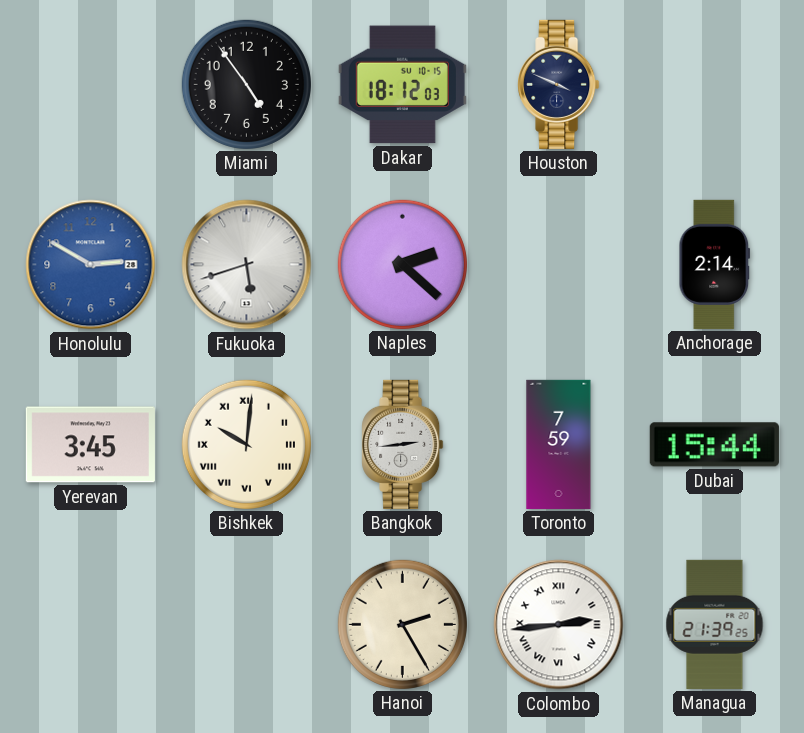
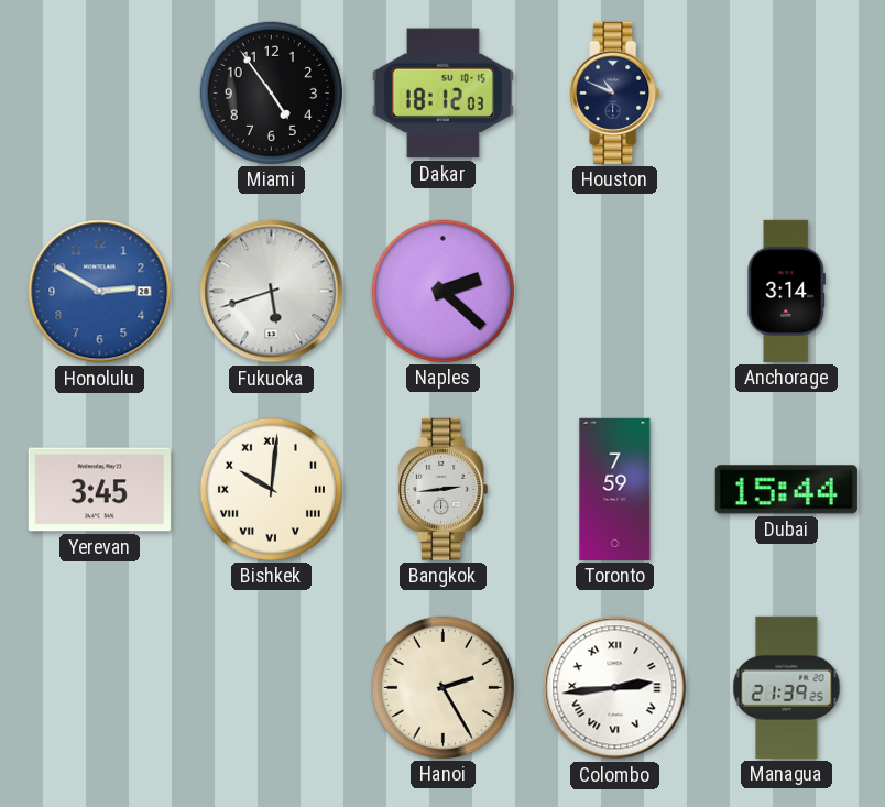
Houston: 3:49 -> 10:49 (615, 92)
Anchorage: 2:14 -> 3:14 (787, 291)
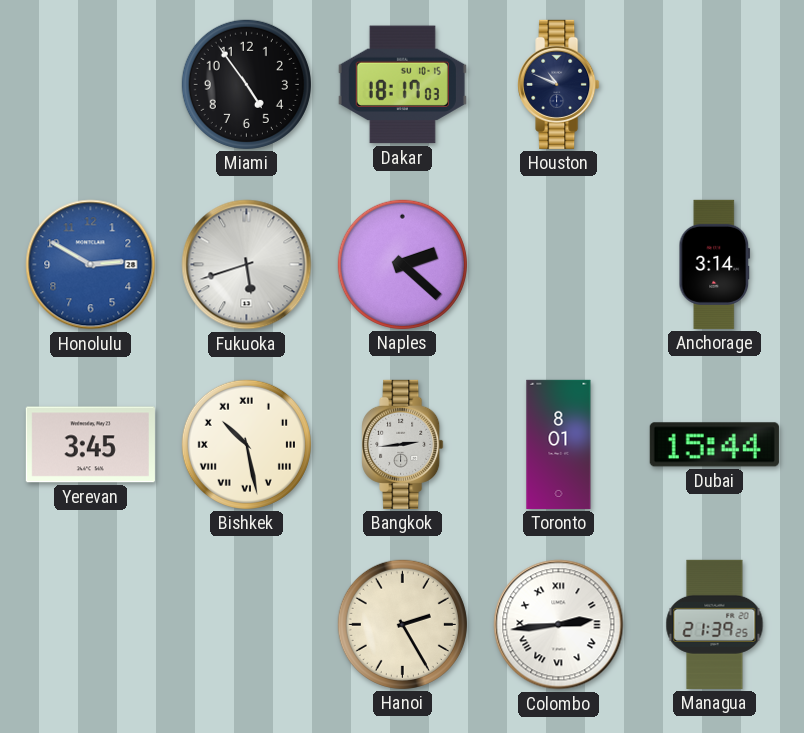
Dakar: 18:12 -> 18:17 (402, 85)
Bishkek: 10:01 -> 10:28 (246, 444)
Toronto: 7:59 -> 8:01 (559, 444)
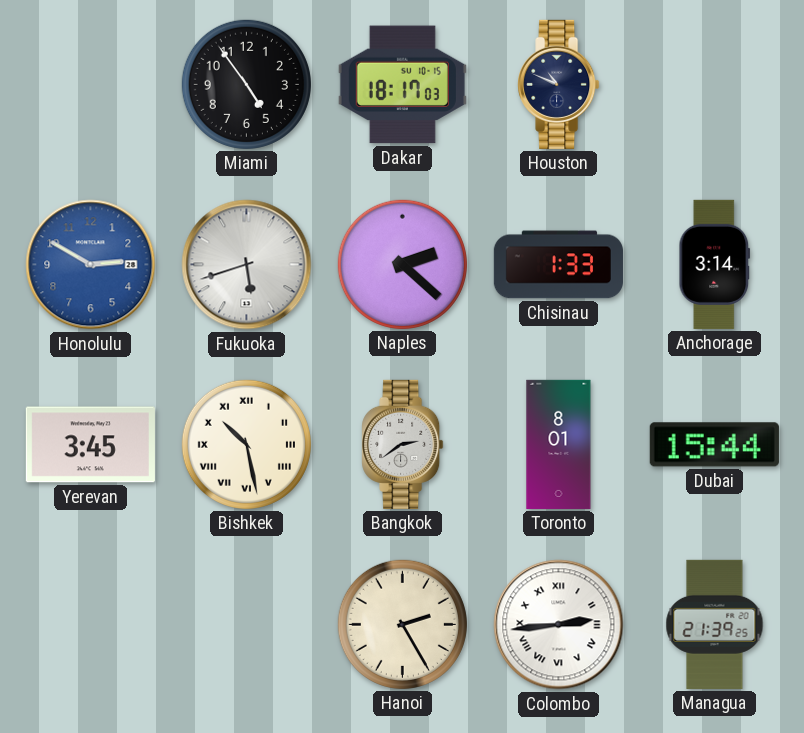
Chisinau: none -> 1:33 (558, 265)
Bangkok: 2:44 -> 2:39 (403, 444)
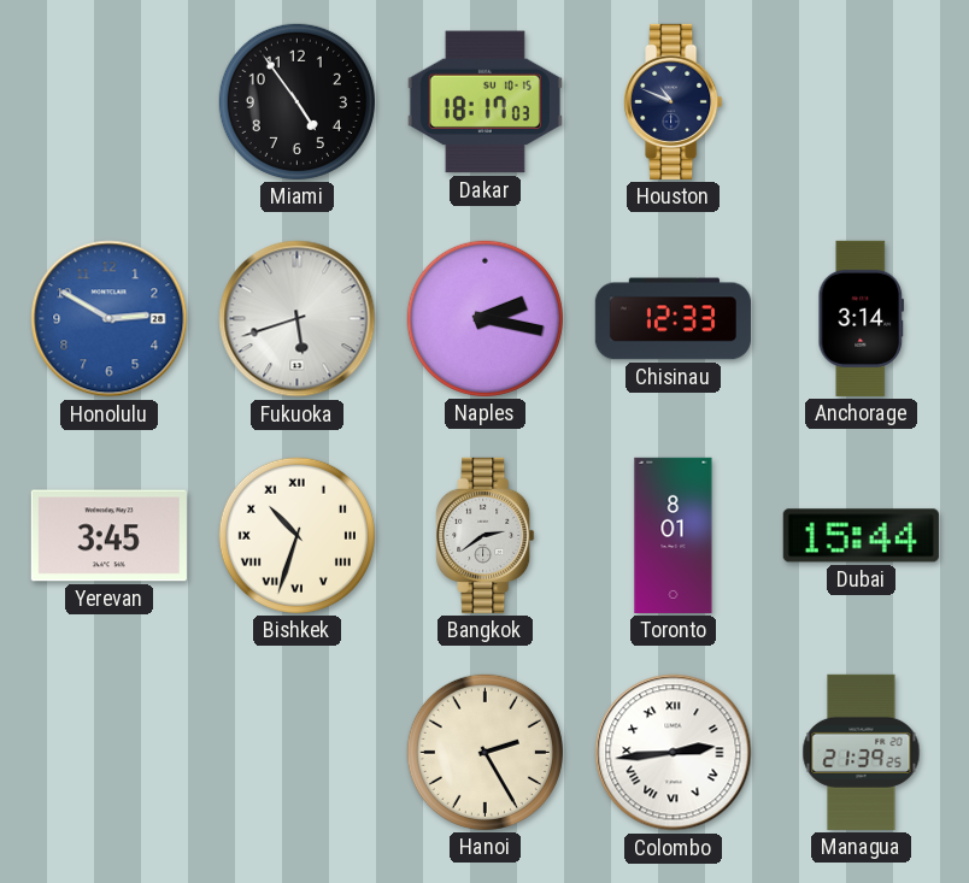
Naples: 2:22 -> 2:17 (485, 318)
Chisinau: 1:33 -> 12:33 (673, 319)
Bishkek: 10:28 -> 10:33 (296, 535)
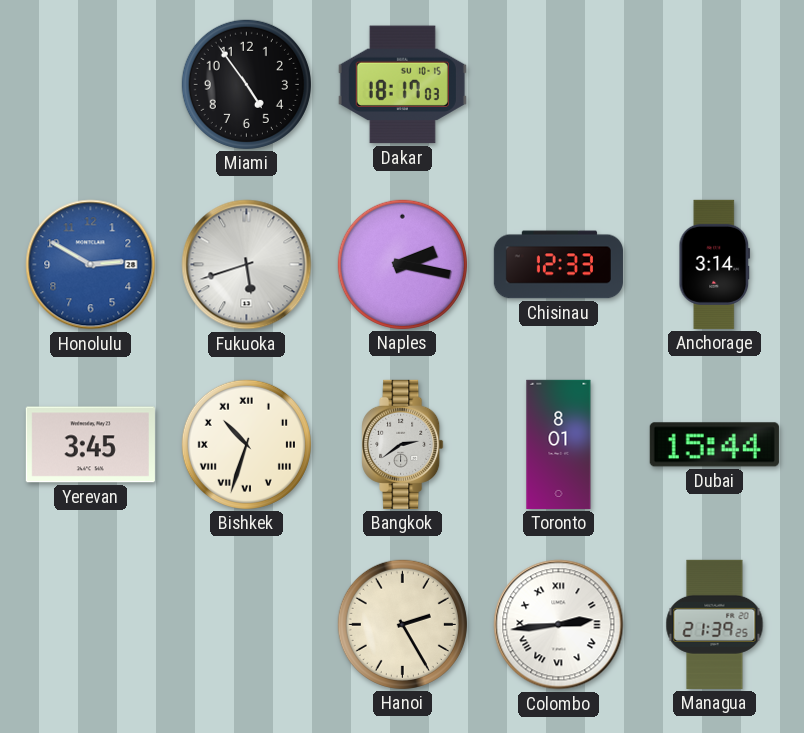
Houston: 10:49 -> none (674, 101)
